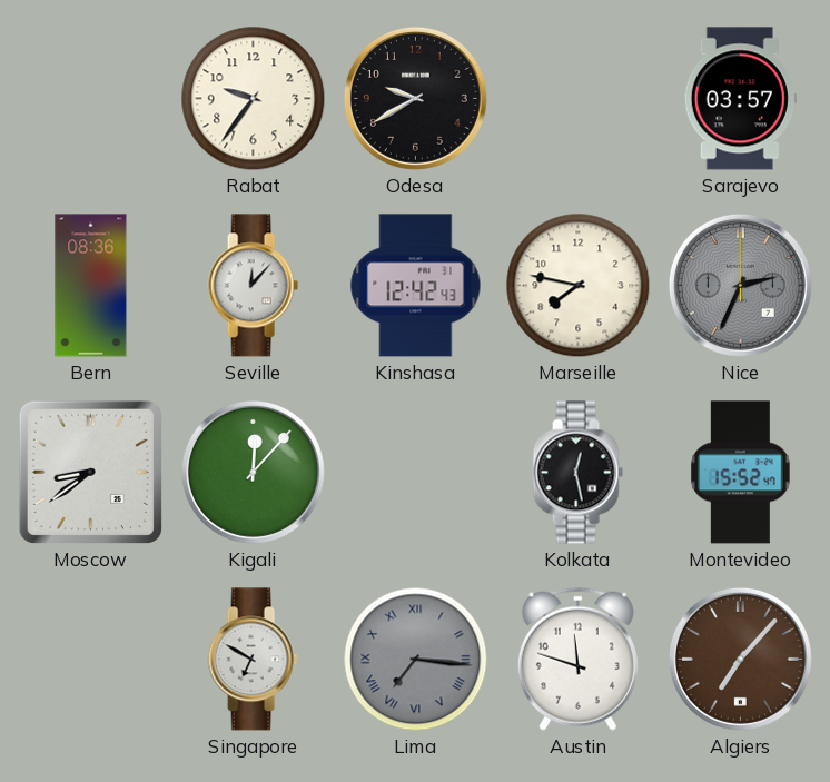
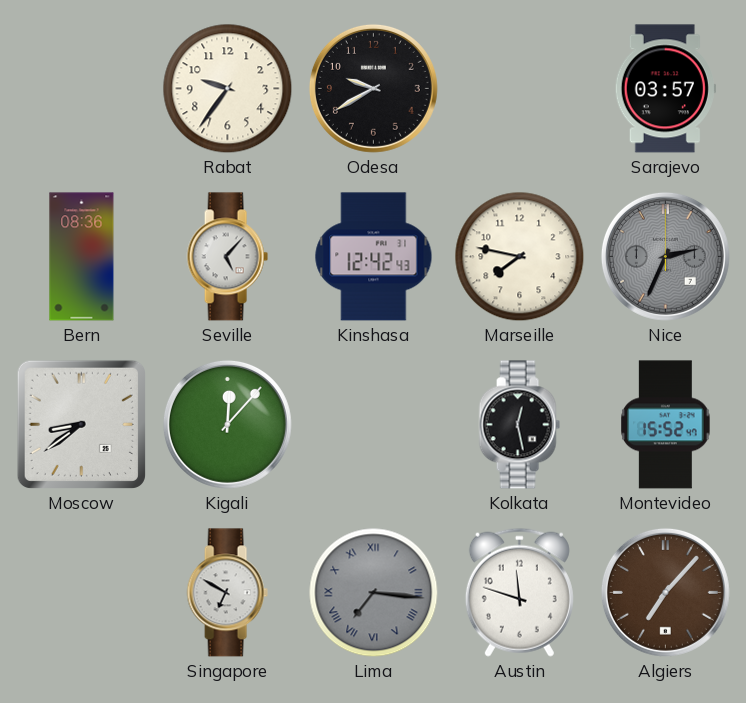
Seville: 12:07 -> 5:07 (227, 257)
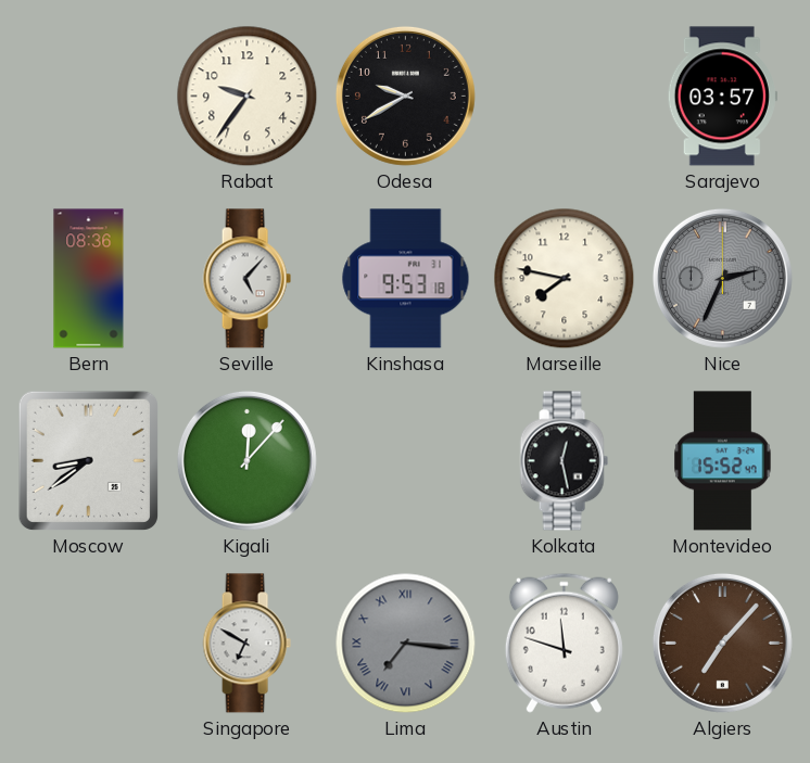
Kinshasa: 12:42 -> 9:53 (406, 279)
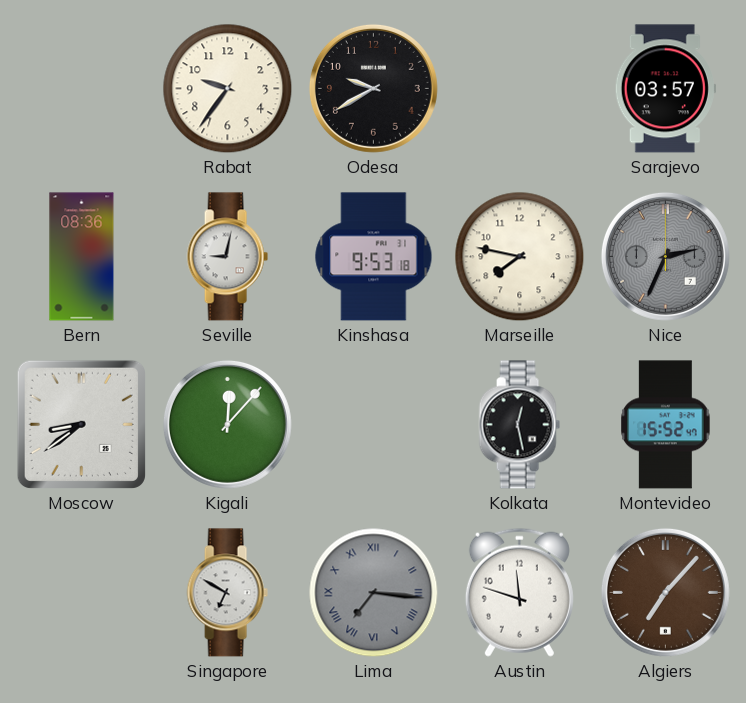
Seville: 5:07 -> 9:02 (227, 257)
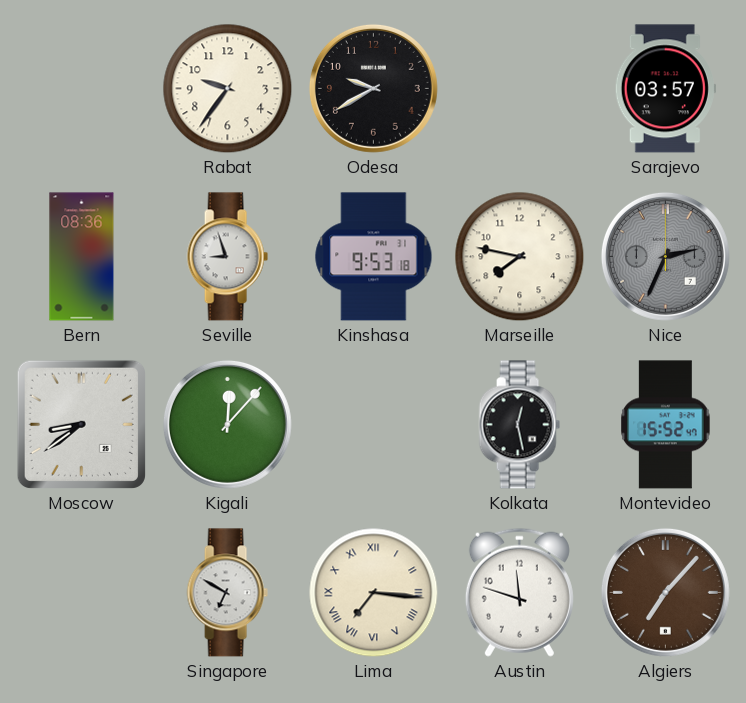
Seville: 9:02 -> 8:57 (227, 257)
Lima dial: grey -> cream (374, 593)
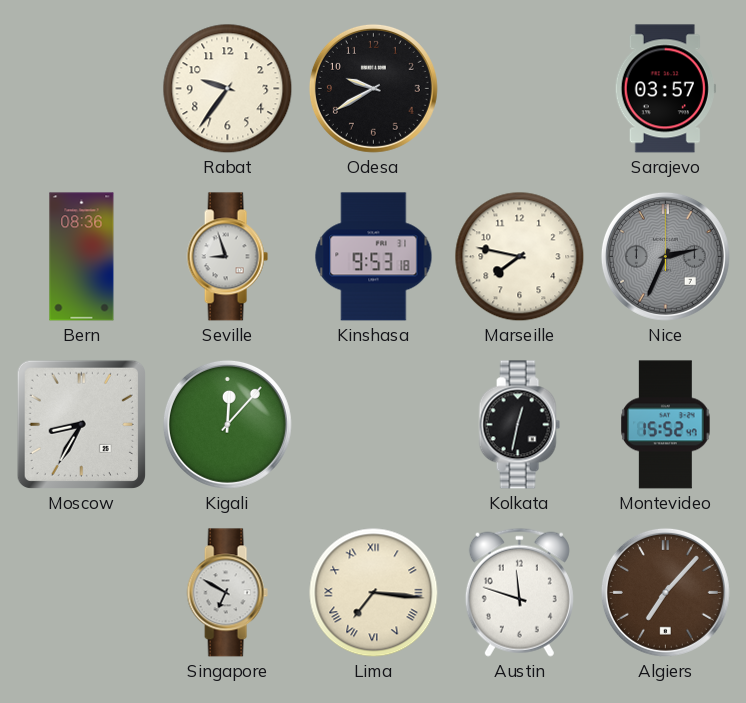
Moscow: 8:39 -> 8:35 (81, 424)
Kolkata: 12:28 -> 12:32 (519, 425)
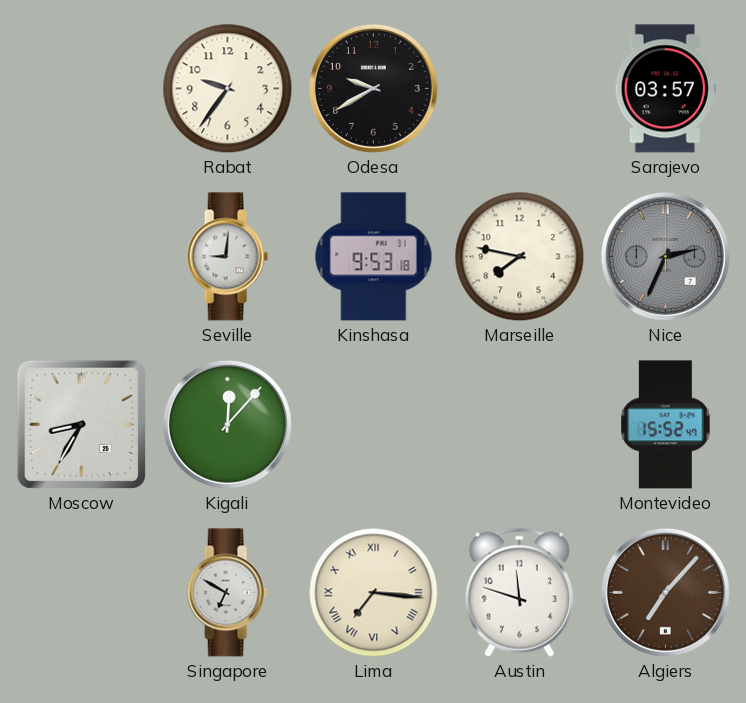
Bern: 08:36 -> none (82, 257)
Seville: 8:57 -> 9:01 (227, 257)
Kolkata: 12:32 -> none (519, 425)
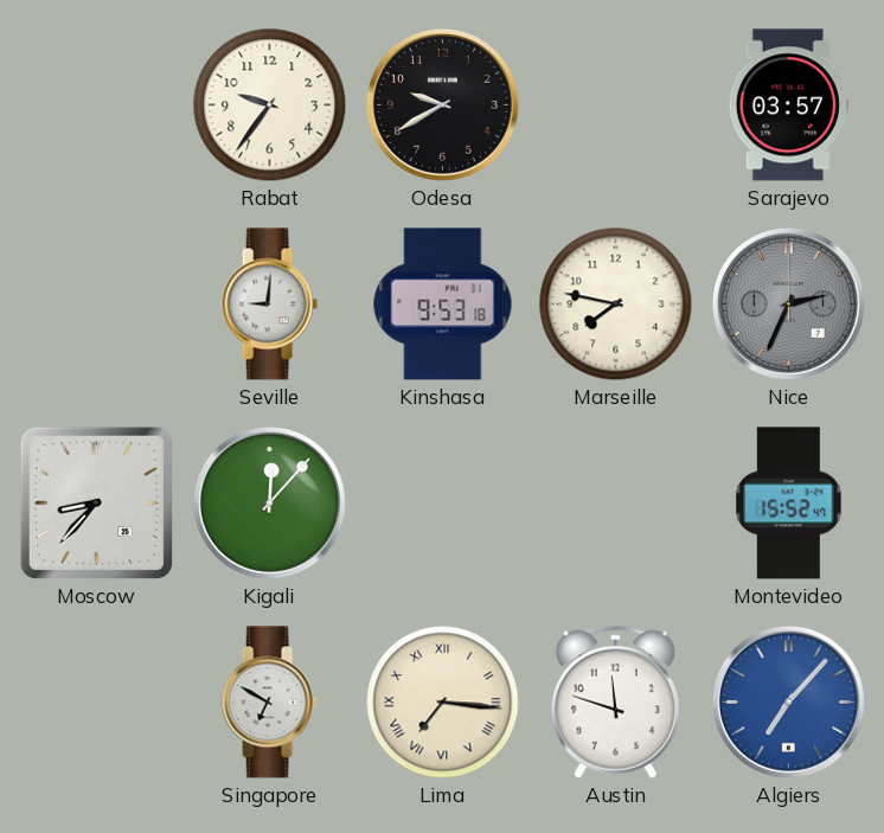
Moscow: 8:35 -> 8:37 (96, 502)
Algiers dial: brown -> blue (788, 701)
